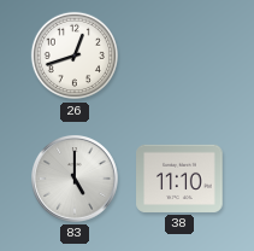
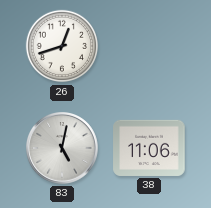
83: 5:00 -> 5:02 (63, 149)
38: 11:10 -> 11:06 (149, 148)
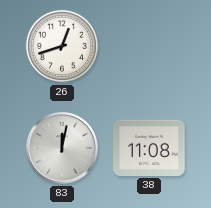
83: 5:02 -> 12:02 (63, 149)
38: 11:06 -> 11:08 (149, 148)
